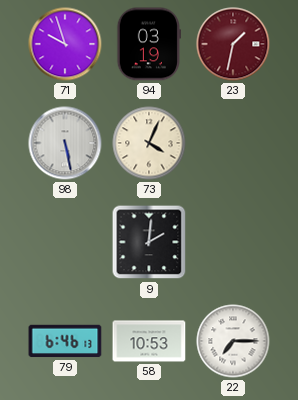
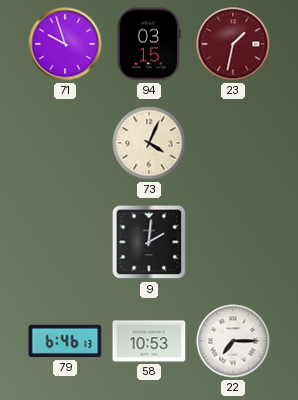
94: 03:19 -> 03:15 (148, 44)
98: 5:28 -> none (65, 143)
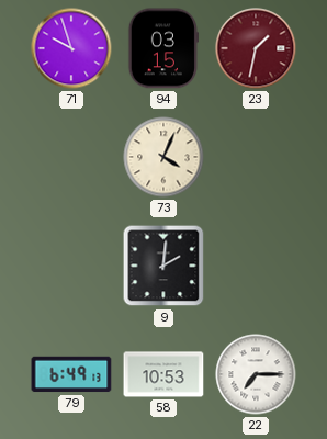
79: 6:46 -> 6:49 (71, 374)
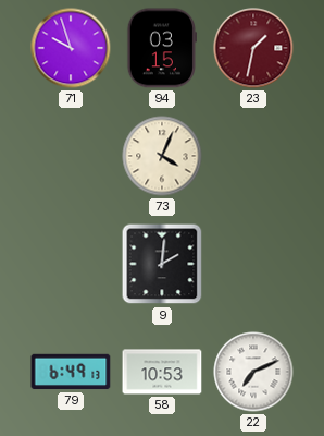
22: 7:15 -> 7:11 (253, 372)
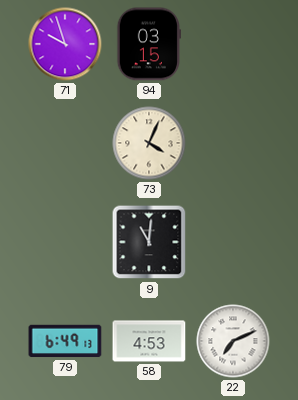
23: 1:32 -> none (253, 48)
9: 2:01 -> 11:01 (149, 242)
58: 10:53 -> 4:53 (149, 341)
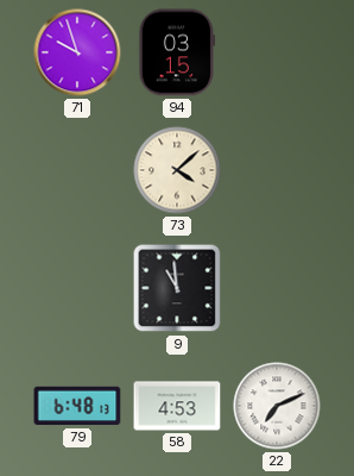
73: 4:04 -> 4:08 (177, 170)
9: 11:01 -> 10:59 (177, 288)
79: 6:49 -> 6:48 (77, 406)
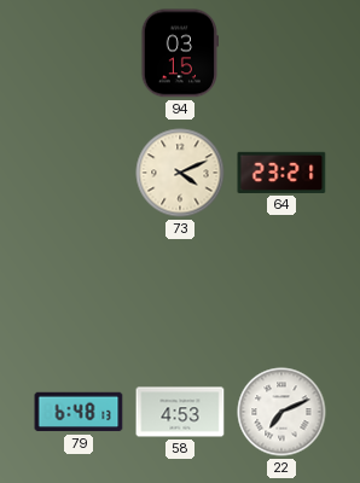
71: 9:57 -> none (77, 52)
73: 4:08 -> 4:11 (180, 173)
64: none -> 23:21 (281, 173)
9: 10:59 -> none (177, 288)
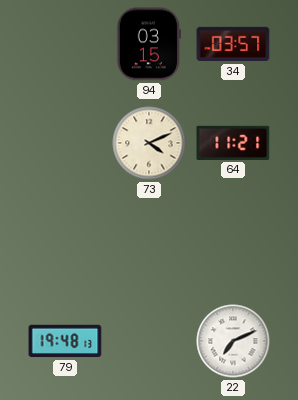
34: none -> 03:57 (233, 44)
64: 23:21 -> 11:21 (233, 143)
79: 6:48 -> 19:48 (65, 341)
58: 4:53 -> none (180, 412)
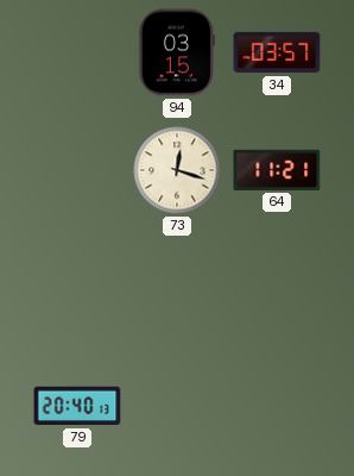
73: 4:11 -> 12:18 (177, 170)
79: 19:48 -> 20:40 (77, 406)
22: 7:11 -> none (233, 341)
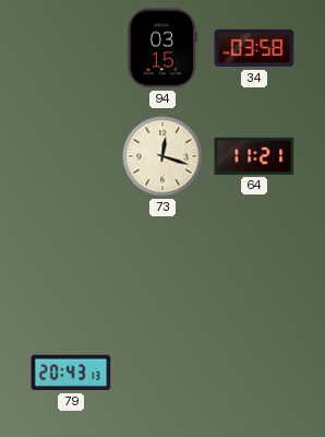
34: 03:57 -> 03:58 (254, 48)
79: 20:40 -> 20:43 (71, 373)
